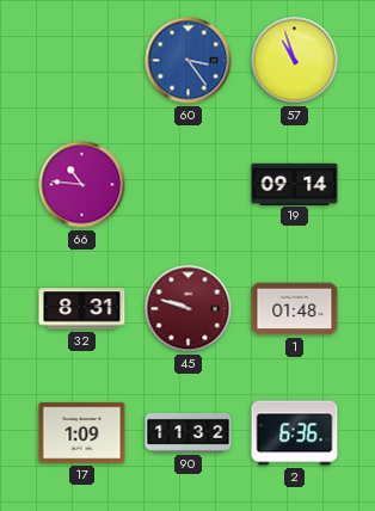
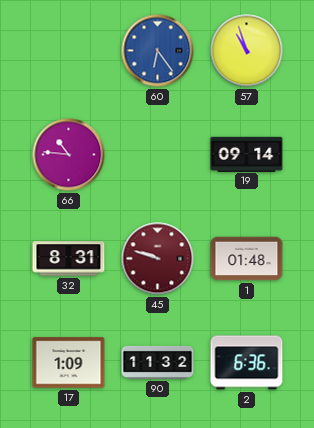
60: 3:24 -> 6:24 (158, 51)
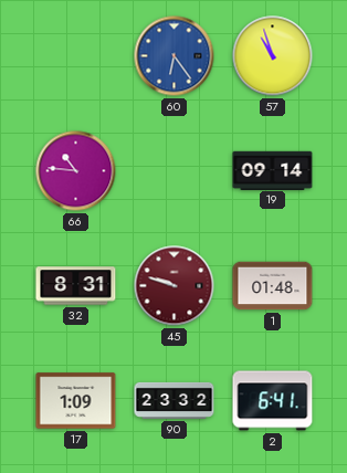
90: 11:32 -> 23:32 (175, 400)
2: 6:36 -> 6:41 (273, 401)
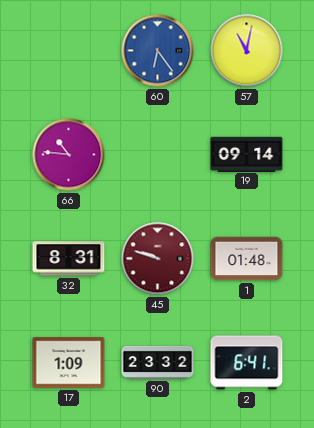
57: 10:57 -> 11:02 (247, 51)
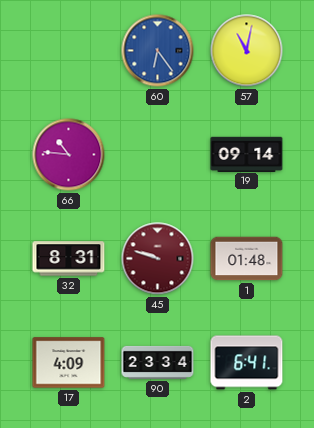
17: 1:09 -> 4:09 (69, 363)
90: 23:32 -> 23:34 (158, 362)
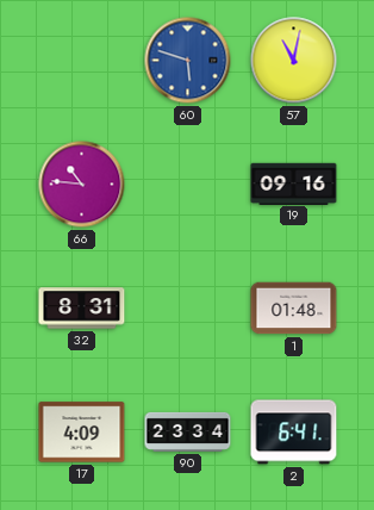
60: 6:24 -> 5:48 (188, 61)
19: 09:14 -> 09:16 (294, 184)
45: 9:48 -> none (158, 259)
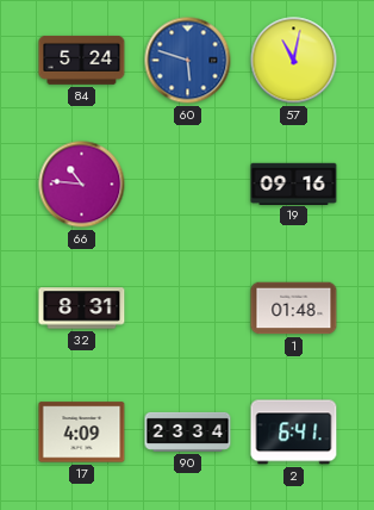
84: none -> 5:24 (82, 60)
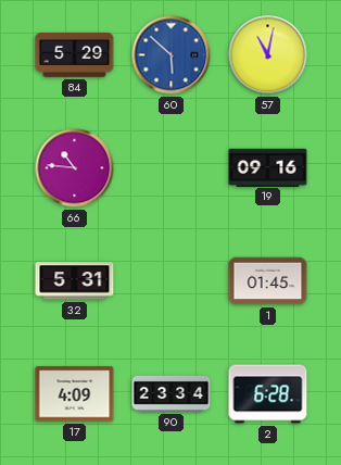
84: 5:24 -> 5:29 (75, 54)
60: 5:48 -> 5:52 (172, 55)
32: 8:31 -> 5:31 (75, 281)
1: 01:48 -> 01:45 (268, 281)
2: 6:41 -> 6:28 (268, 394)
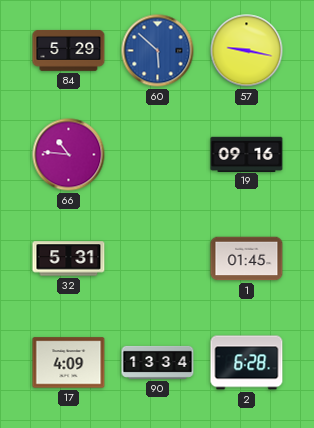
57: 11:02 -> 9:17 (247, 51)
90: 23:34 -> 13:34 (158, 362)
